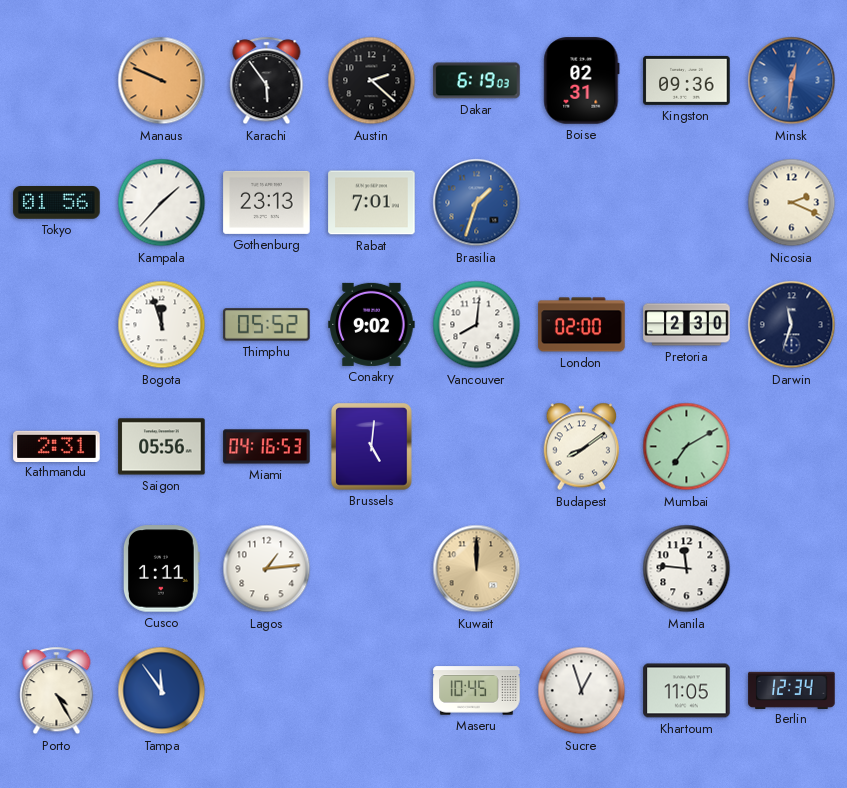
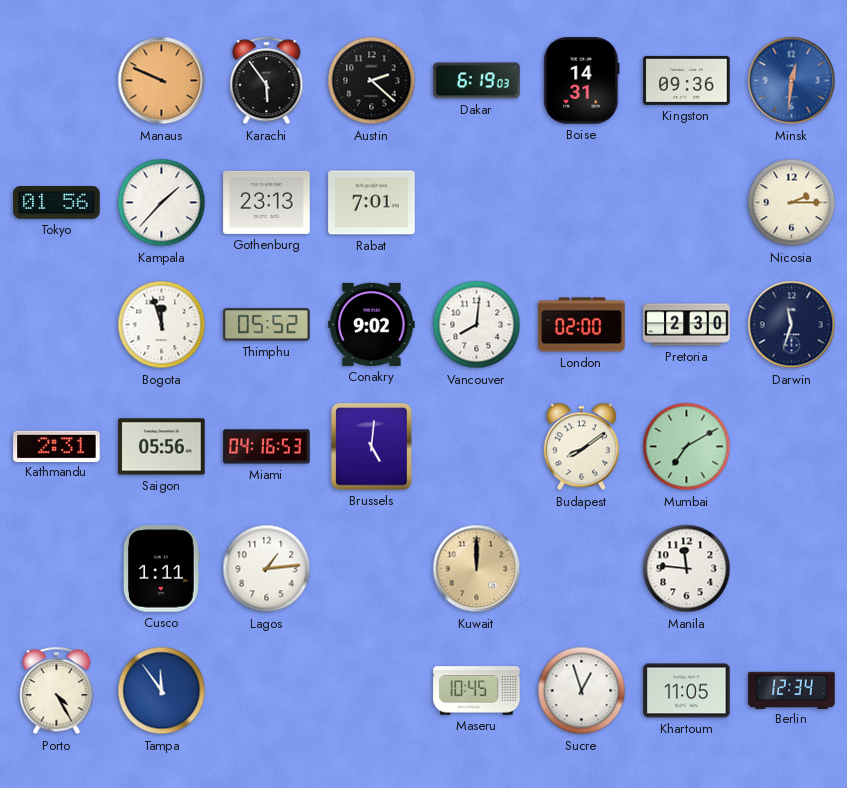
Boise: 02:31 -> 14:31 (582, 81)
Brasilia: 1:33 -> none (477, 203)
Nicosia: 2:19 -> 2:15 (792, 203)
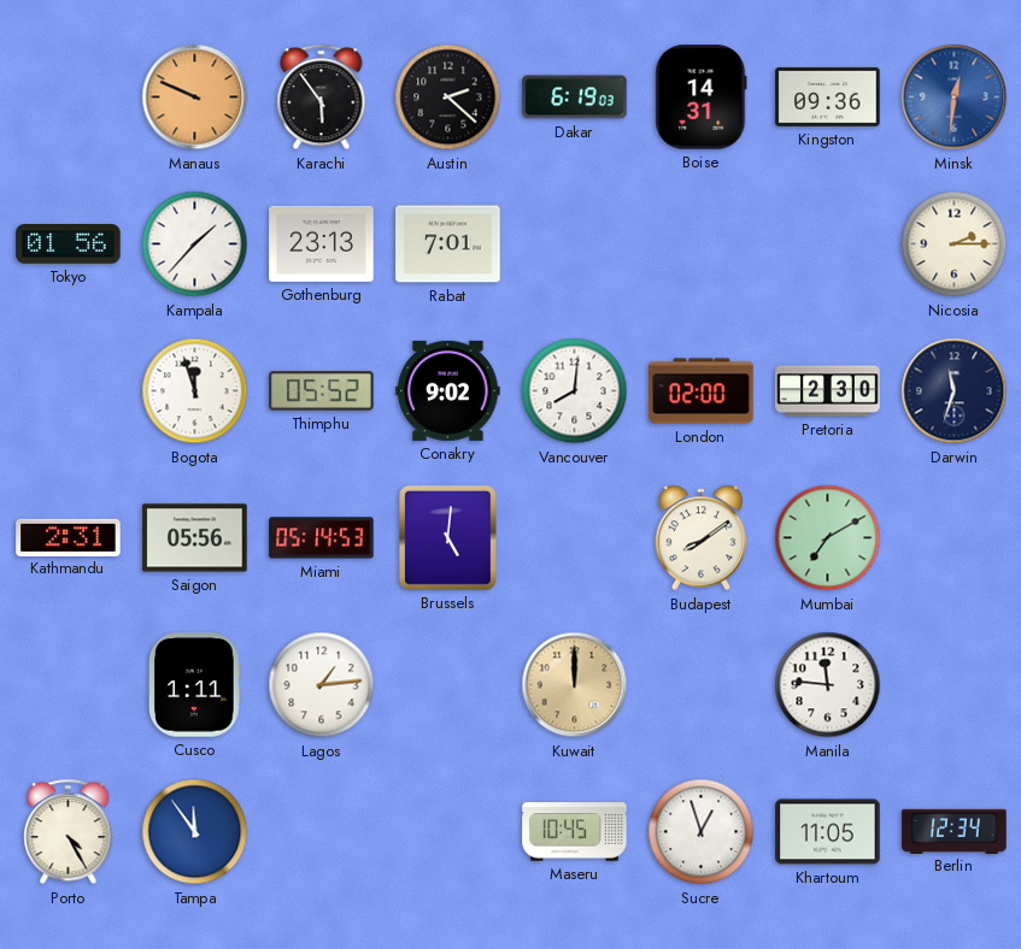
Miami: 04:16 -> 05:14 (322, 538)
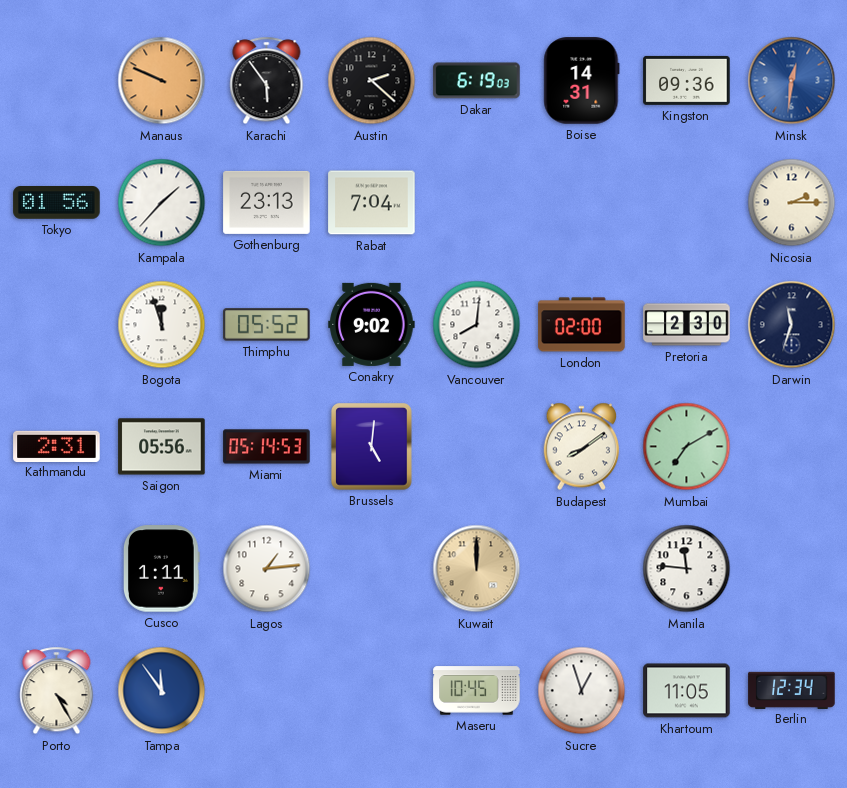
Rabat: 7:01 -> 7:04 (372, 203)
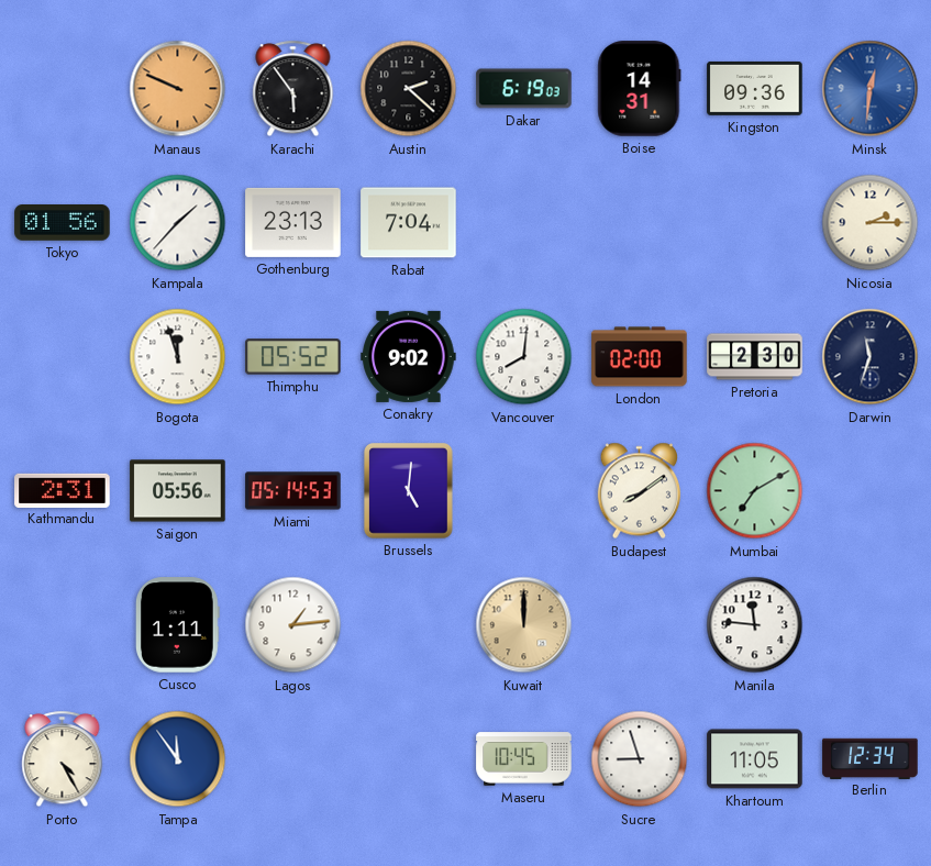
Sucre: 12:57 -> 8:57 (640, 759)
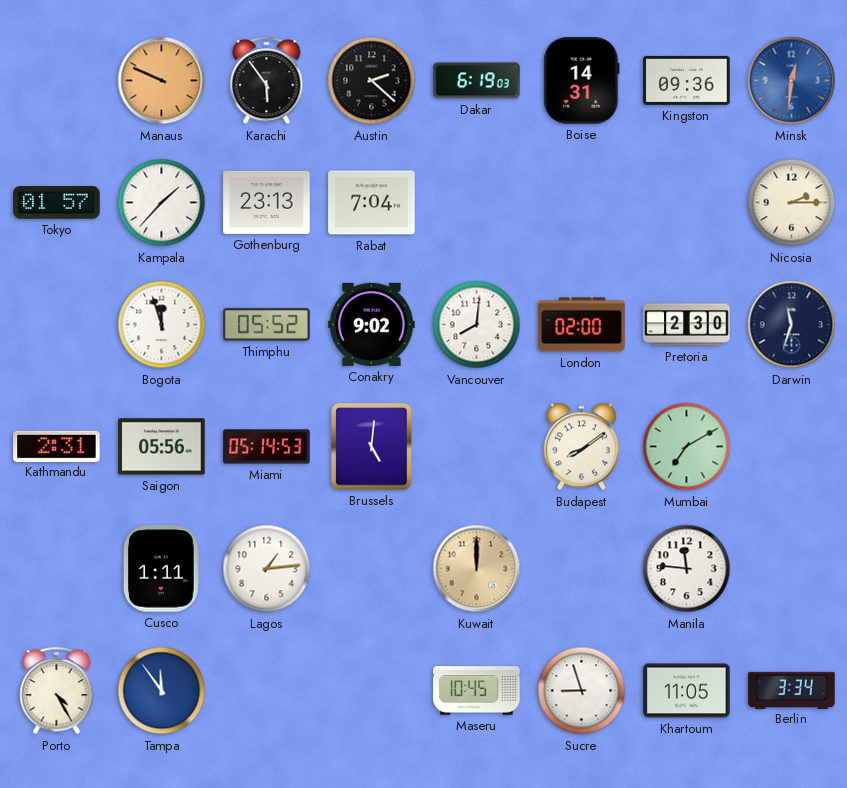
Tokyo: 01:56 -> 01:57 (57, 203)
Berlin: 12:34 -> 3:34 (792, 690)
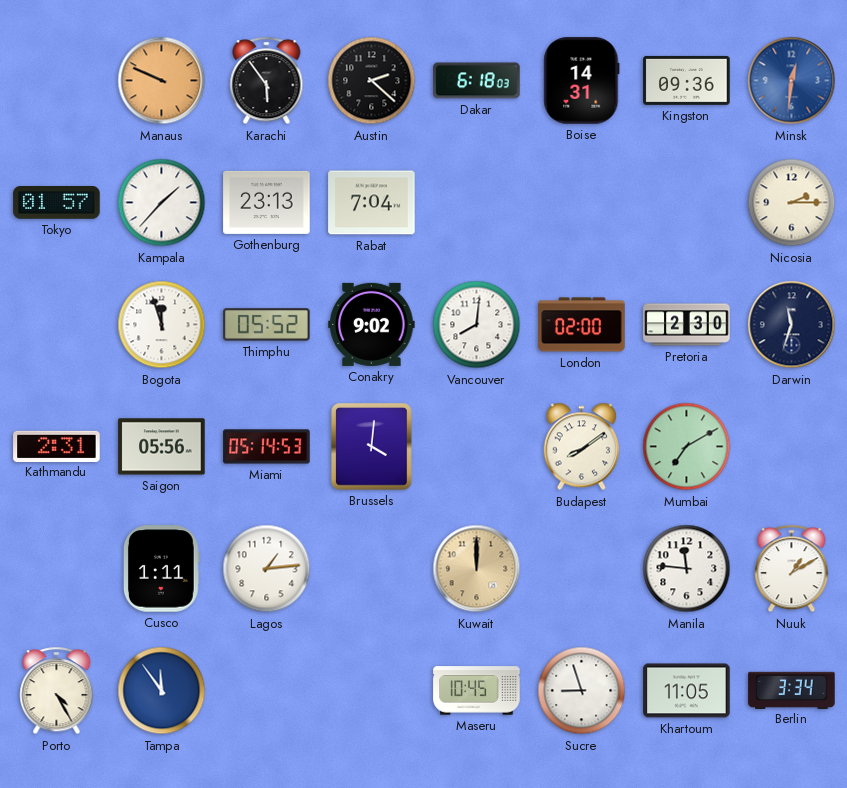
Dakar: 6:19 -> 6:18 (477, 81)
Brussels: 5:01 -> 4:01 (372, 447)
Nuuk: none -> 1:10 (792, 569)
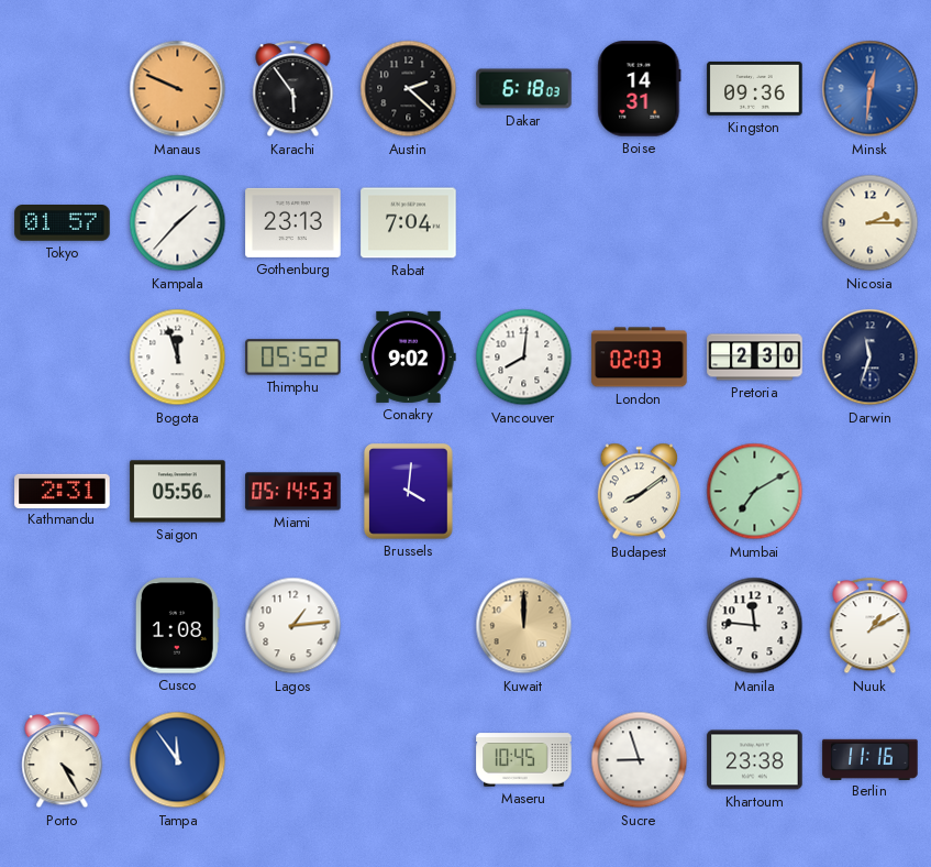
London: 02:00 -> 02:03 (640, 358)
Cusco: 1:11 -> 1:08 (177, 626)
Khartoum: 11:05 -> 23:38 (755, 760)
Berlin: 3:34 -> 11:16 (871, 759)
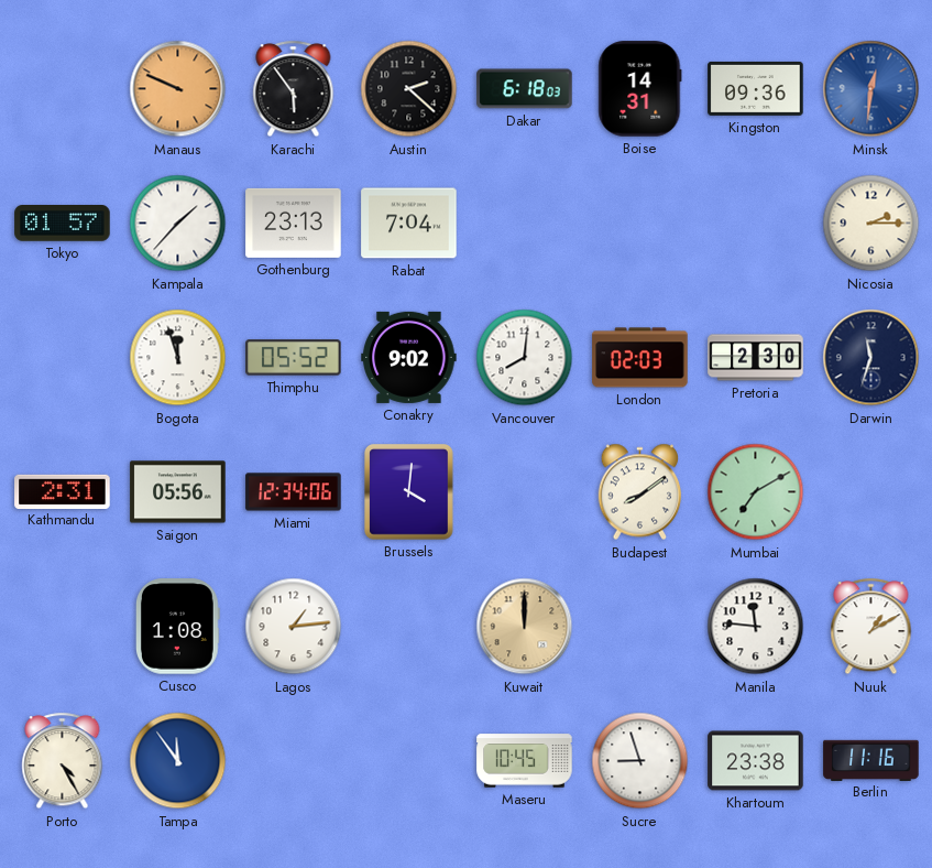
Miami: 05:14 -> 12:34 (294, 492)
